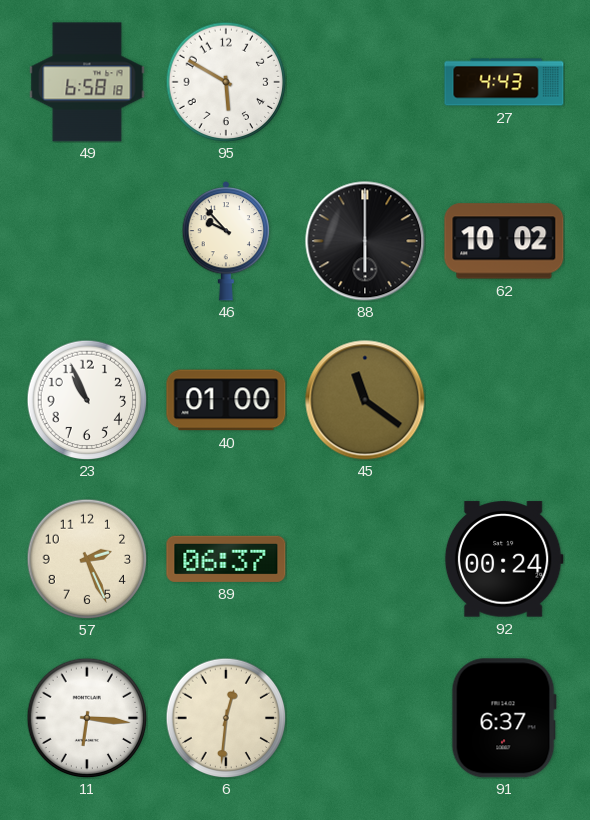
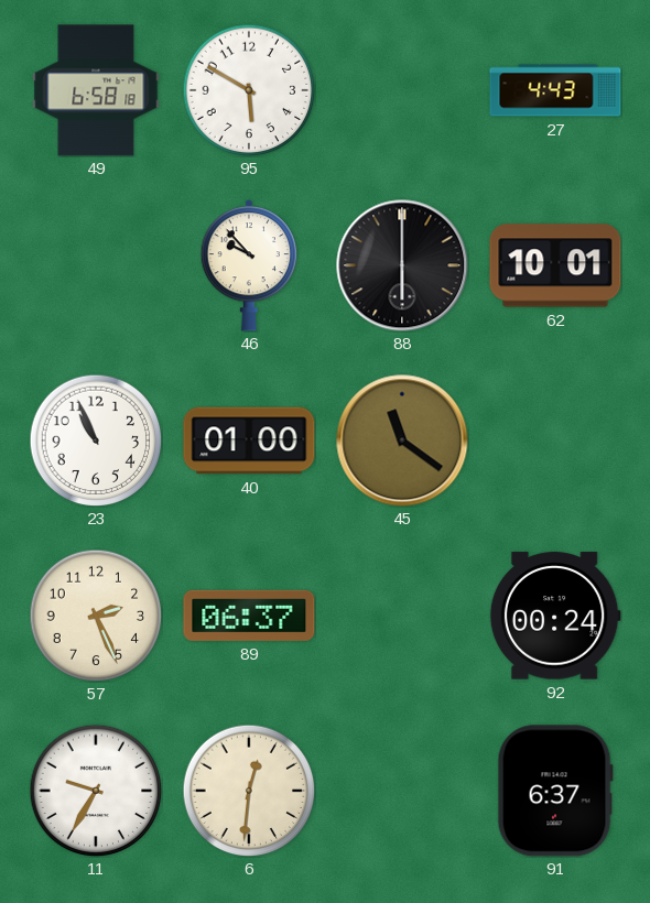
62: 10:02 -> 10:01 (555, 265)
11: 6:16 -> 9:35 (96, 791)
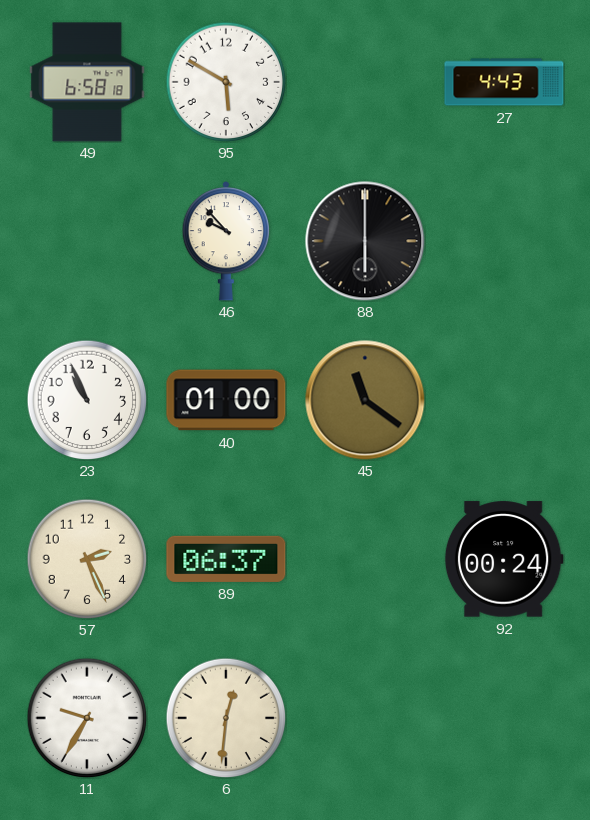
62: 10:01 -> none (555, 265)
91: 6:37 -> none (555, 791)
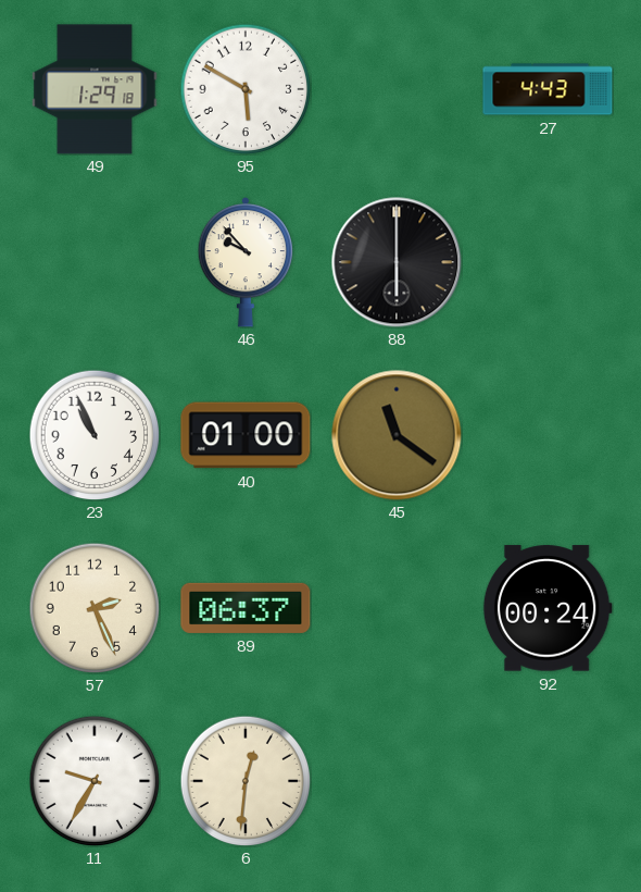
49: 6:58 -> 1:29 (95, 89)
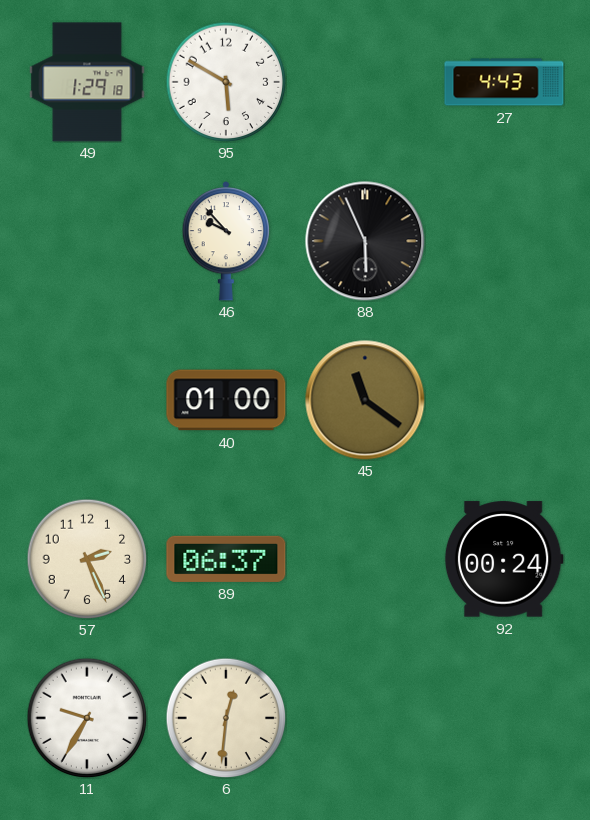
88: 6:00 -> 5:56 (365, 241)
23: 10:56 -> none (95, 435)
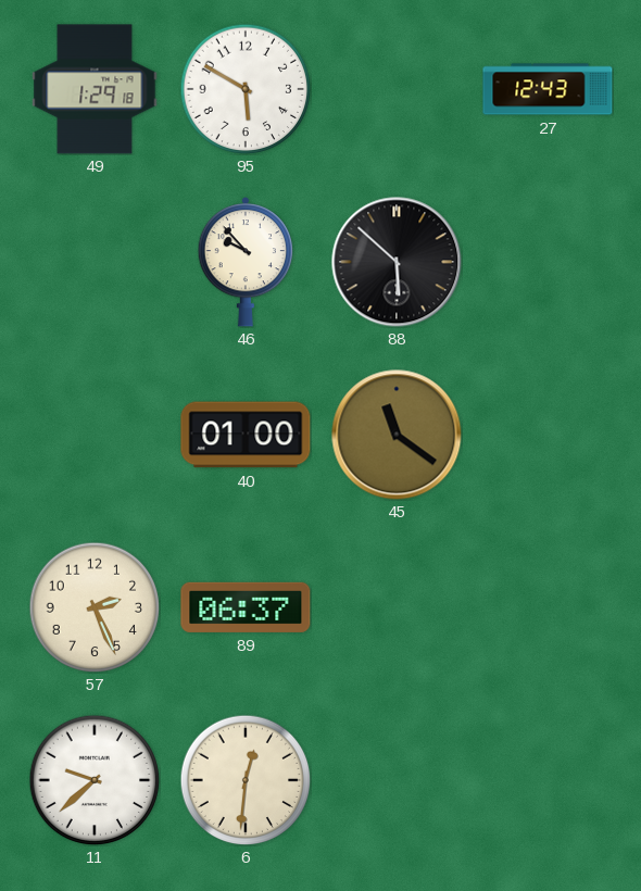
27: 4:43 -> 12:43 (548, 89)
88: 5:56 -> 5:52 (397, 262)
92: 00:24 -> none (504, 559)
11: 9:35 -> 9:38 (95, 780)
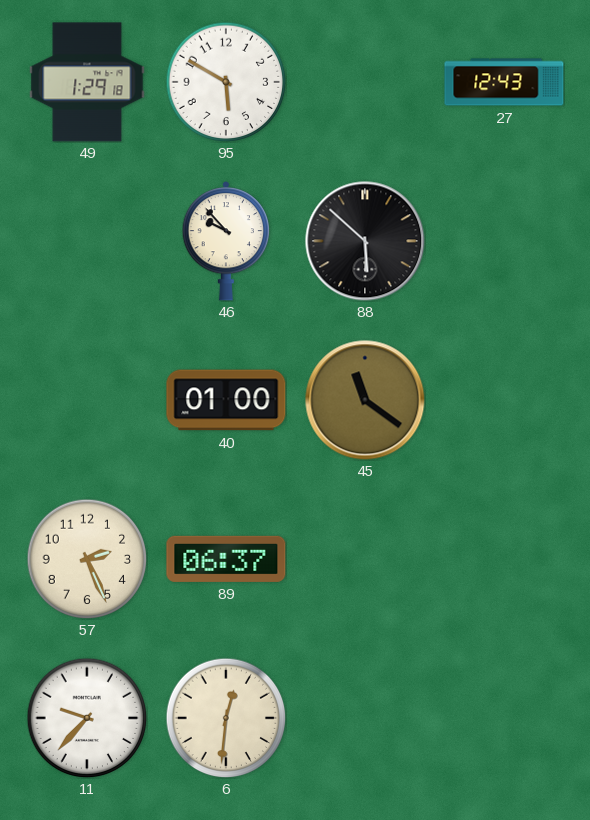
11: 9:38 -> 9:37 (87, 718)
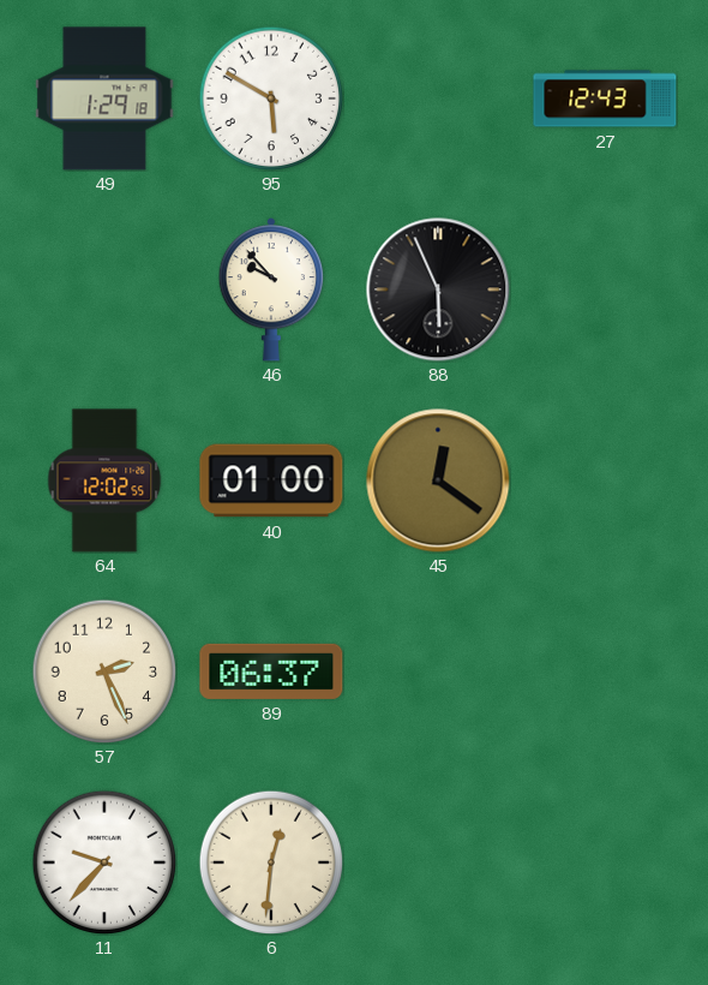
88: 5:52 -> 5:56 (438, 289)
64: none -> 12:02 (104, 480)
45: 11:21 -> 12:21 (438, 480)
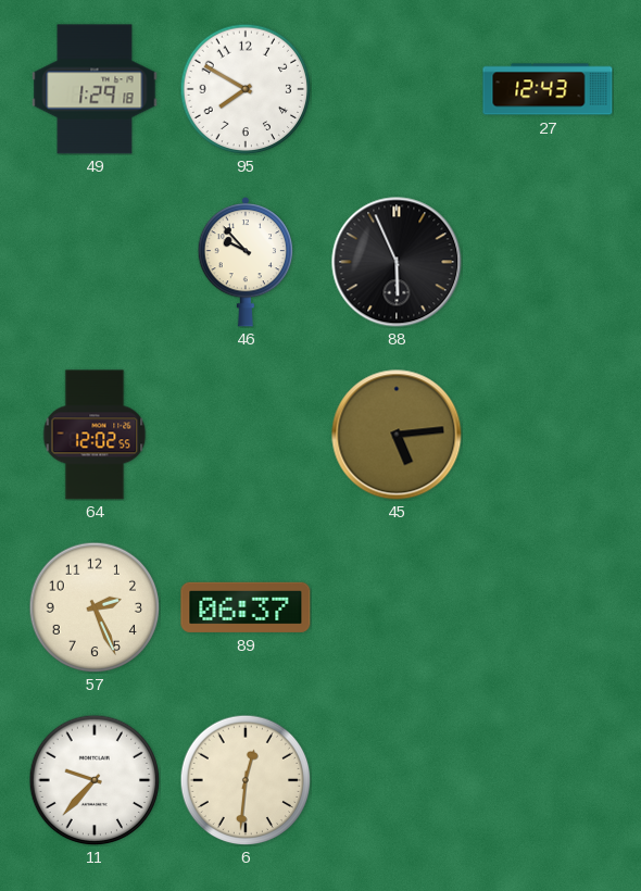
95: 5:50 -> 7:50 (246, 89)
40: 01:00 -> none (271, 480)
45: 12:21 -> 5:14 (397, 435)
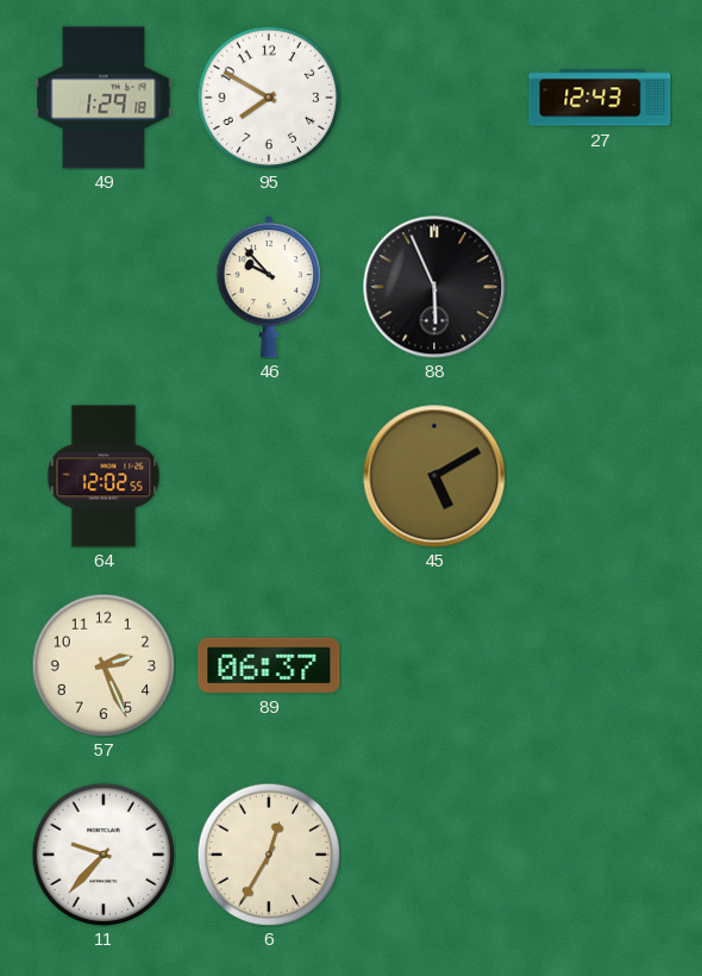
45: 5:14 -> 5:10 (434, 476)
6: 12:31 -> 12:35 (269, 855)
